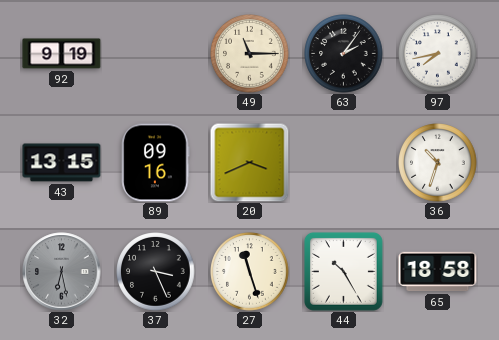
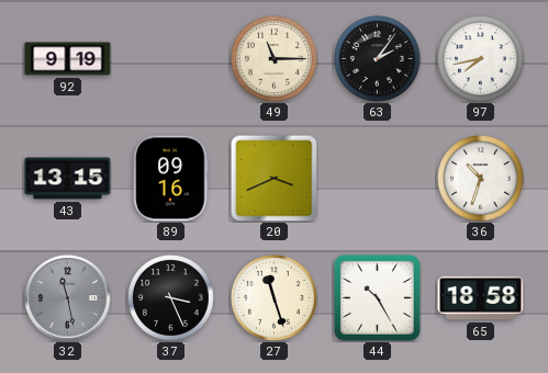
32: 6:28 -> 11:28 (68, 298)
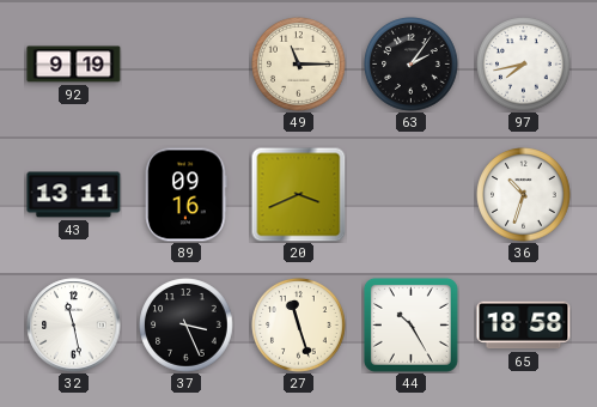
43: 13:15 -> 13:11 (74, 195)
32 dial: grey -> white (74, 326)
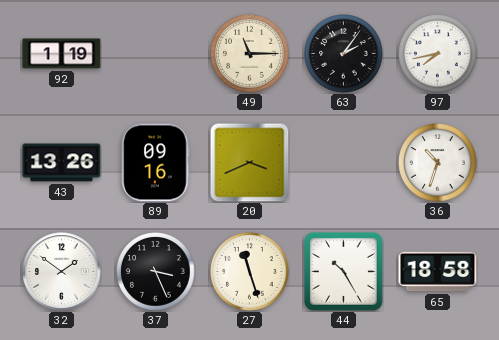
92: 9:19 -> 1:19 (62, 54)
43: 13:11 -> 13:26 (62, 163)
32: 11:28 -> 1:51 (62, 272)
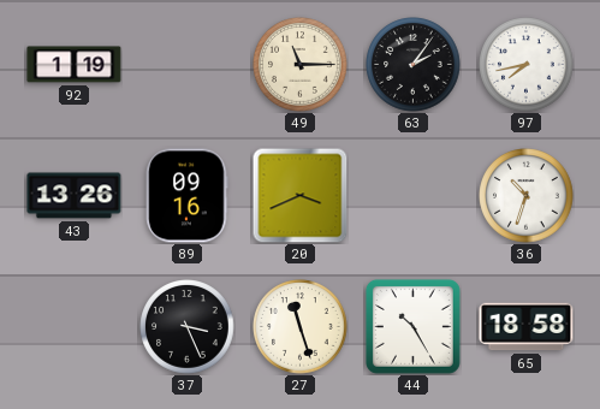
32: 1:51 -> none (62, 272)
